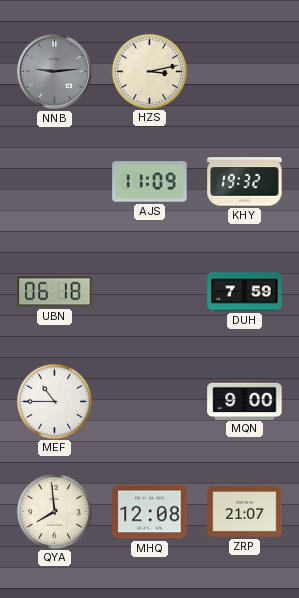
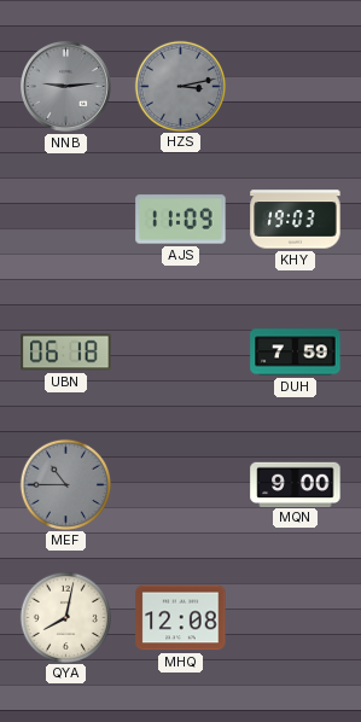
HZS dial: cream -> grey (180, 86)
KHY: 19:32 -> 19:03 (296, 220)
MEF dial: white -> grey (65, 484)
QYA: 7:59 -> 8:02 (65, 617)
ZRP: 21:07 -> none (245, 512)
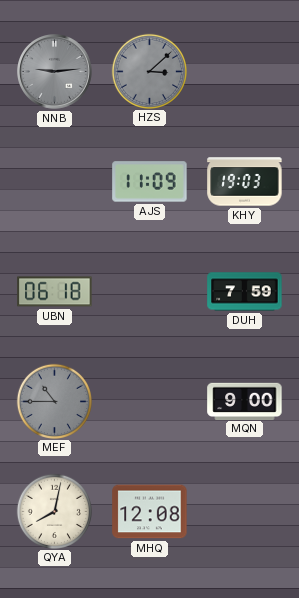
HZS: 3:13 -> 3:08 (149, 71)
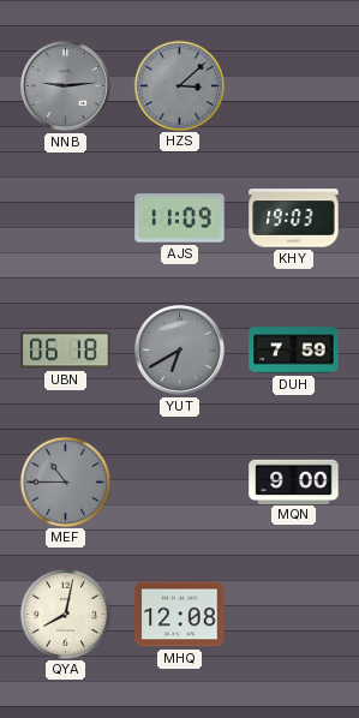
YUT: none -> 6:40 (180, 351)
